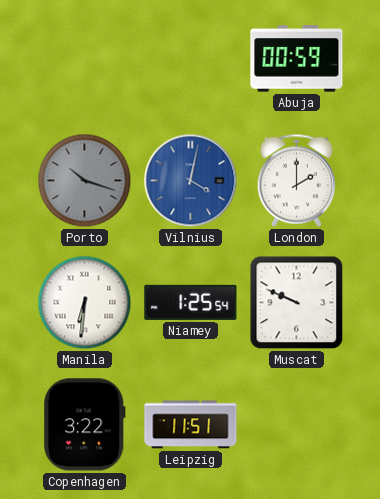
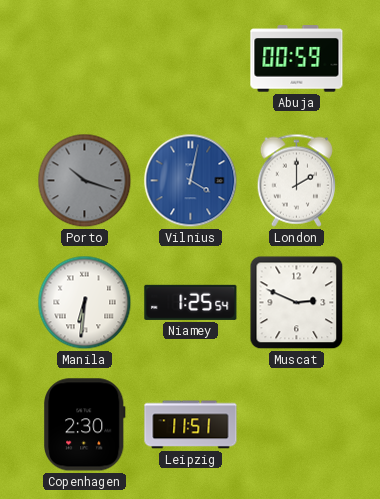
Muscat: 9:49 -> 2:49 (297, 303)
Copenhagen: 3:22 -> 2:30 (84, 425)
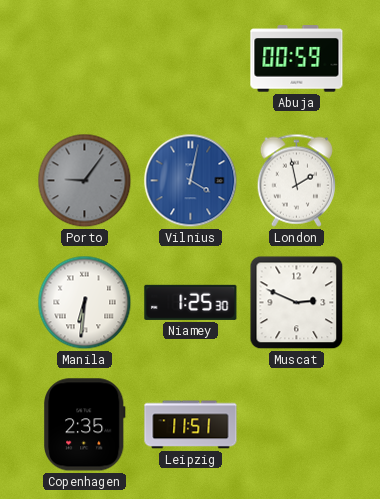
Porto: 10:18 -> 9:06 (85, 181)
London: 2:00 -> 1:58 (297, 180)
Niamey: 1:25:54 -> 1:25:30 (191, 302)
Copenhagen: 2:30 -> 2:35 (84, 425)
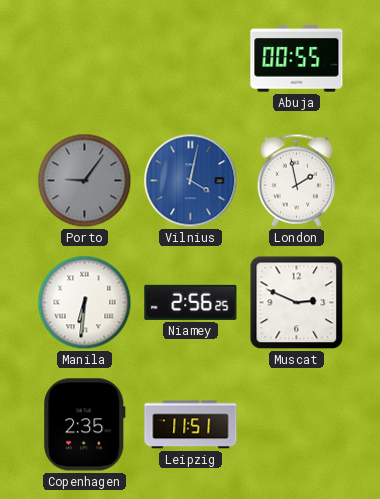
Abuja: 00:59 -> 00:55 (297, 59)
Niamey: 1:25 -> 2:56 (191, 302)
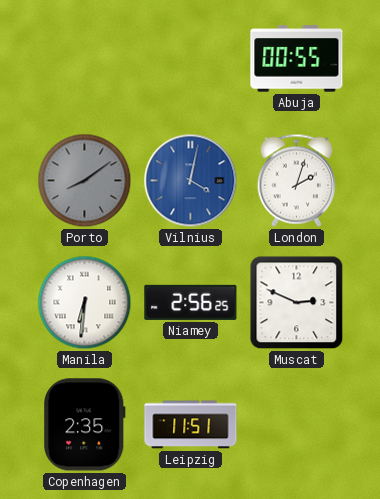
Porto: 9:06 -> 8:09 (85, 181)
London: 1:58 -> 2:03 (297, 180)
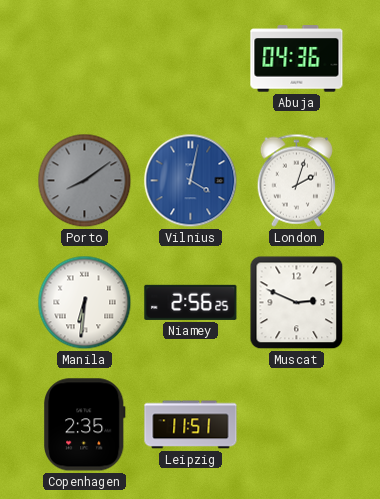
Abuja: 00:55 -> 04:36 (297, 59)
